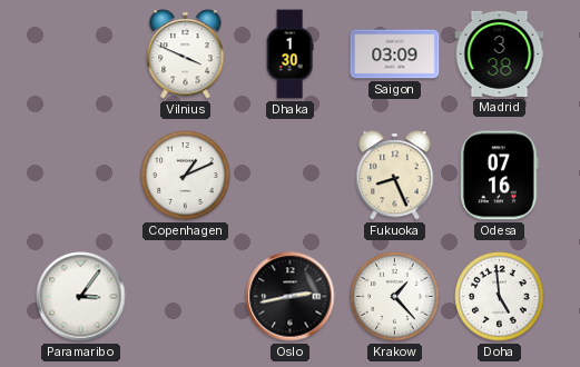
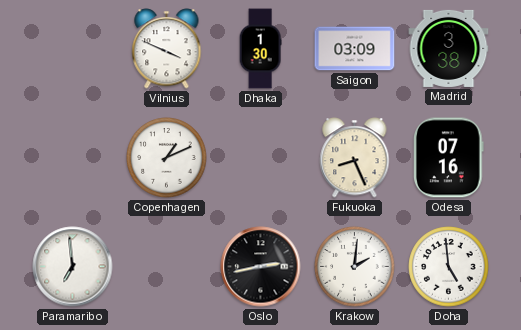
Paramaribo: 3:06 -> 6:59 (73, 267)
Krakow: 1:23 -> 2:01 (355, 267)
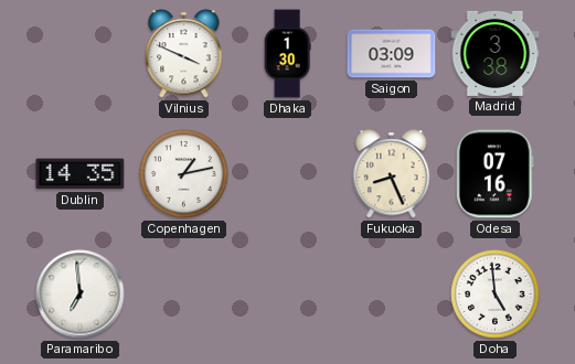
Dublin: none -> 14:35 (81, 174)
Copenhagen: 1:11 -> 1:13 (184, 174)
Oslo: 2:43 -> none (261, 267)
Krakow: 2:01 -> none (355, 267)
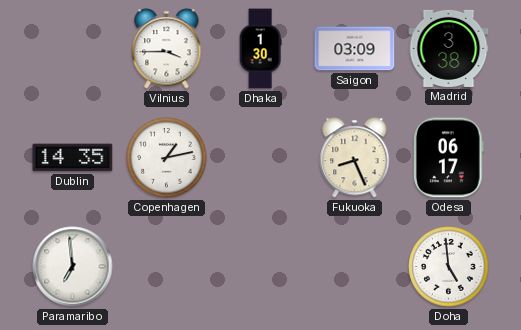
Vilnius: 3:49 -> 3:45 (167, 49)
Odesa: 07:16 -> 06:17 (449, 158)
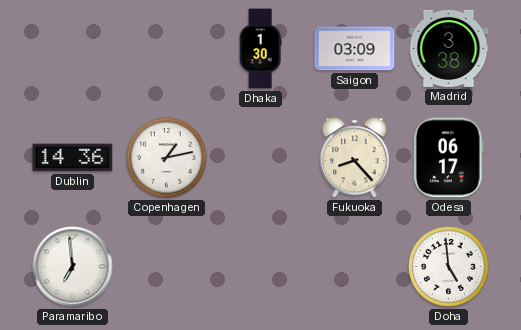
Vilnius: 3:45 -> none (167, 49)
Dublin: 14:35 -> 14:36 (73, 158)
Fukuoka: 8:26 -> 8:23 (355, 158)
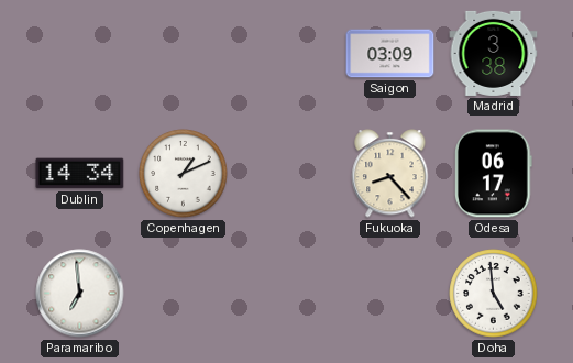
Dhaka: 1:30 -> none (260, 49)
Dublin: 14:36 -> 14:34 (80, 174)
Copenhagen: 1:13 -> 1:11 (184, 174)
